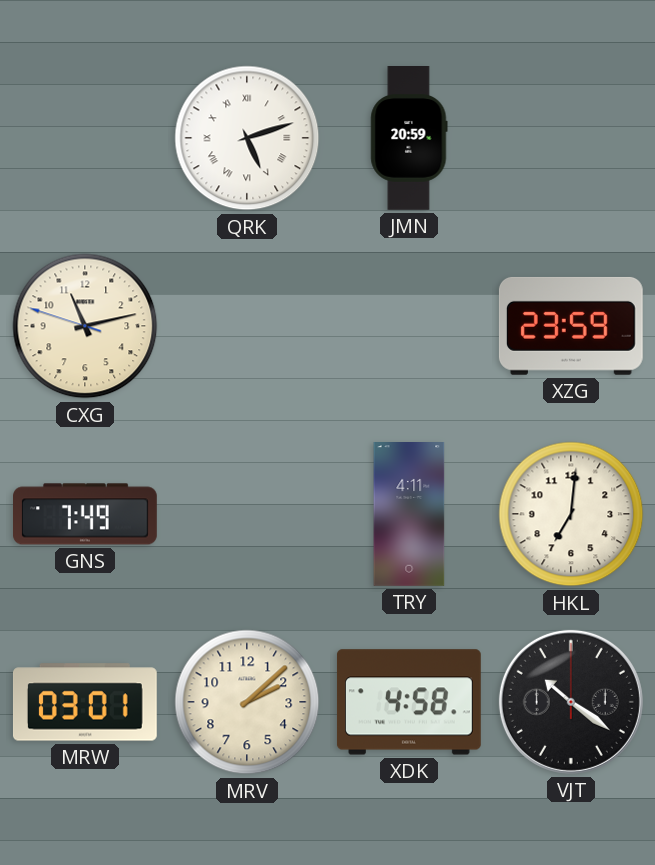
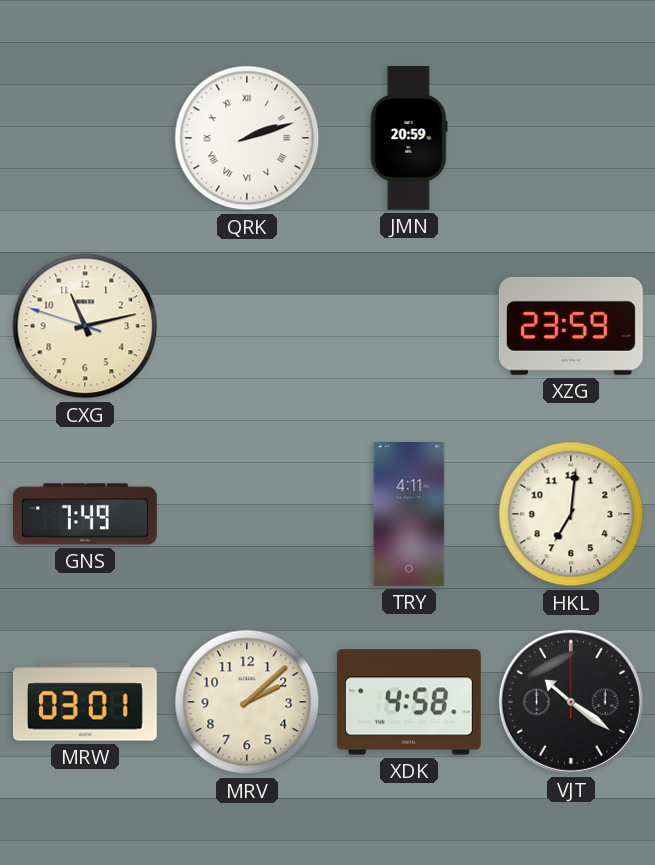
QRK: 5:12 -> 2:12 (247, 138)
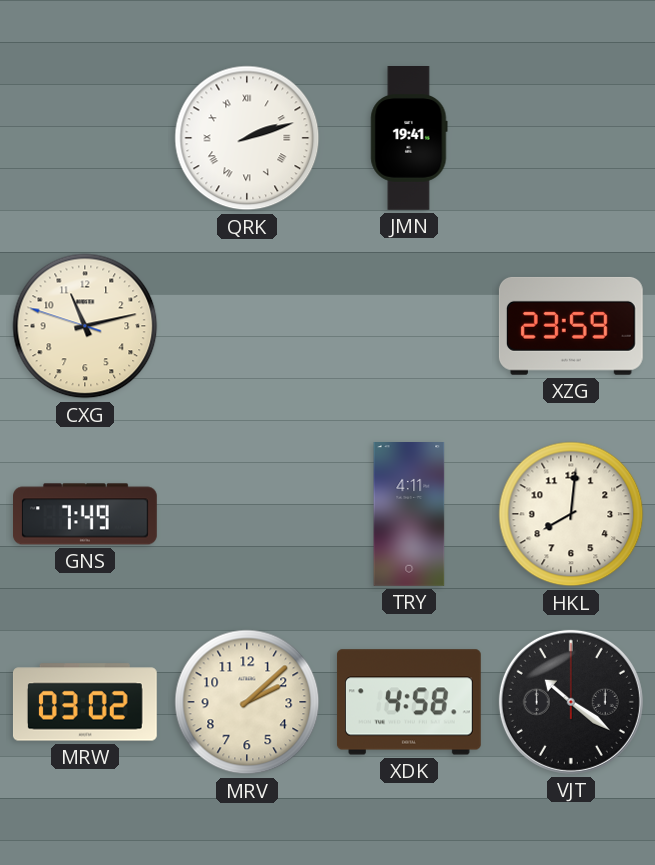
JMN: 20:59 -> 19:41 (409, 139)
HKL: 7:01 -> 8:01 (571, 514)
MRW: 03:01 -> 03:02 (85, 702)
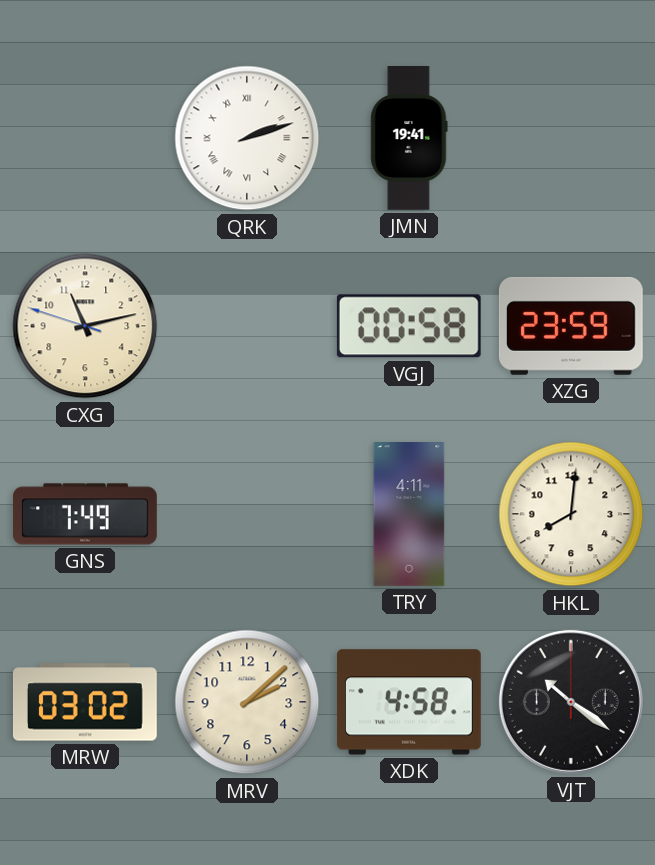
VGJ: none -> 00:58 (409, 326)
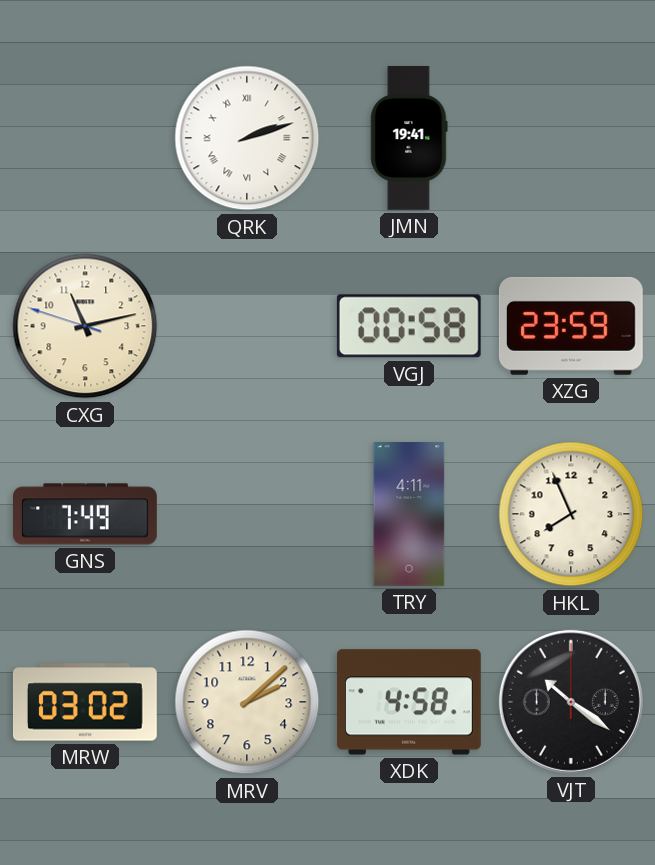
HKL: 8:01 -> 7:56 (571, 514)
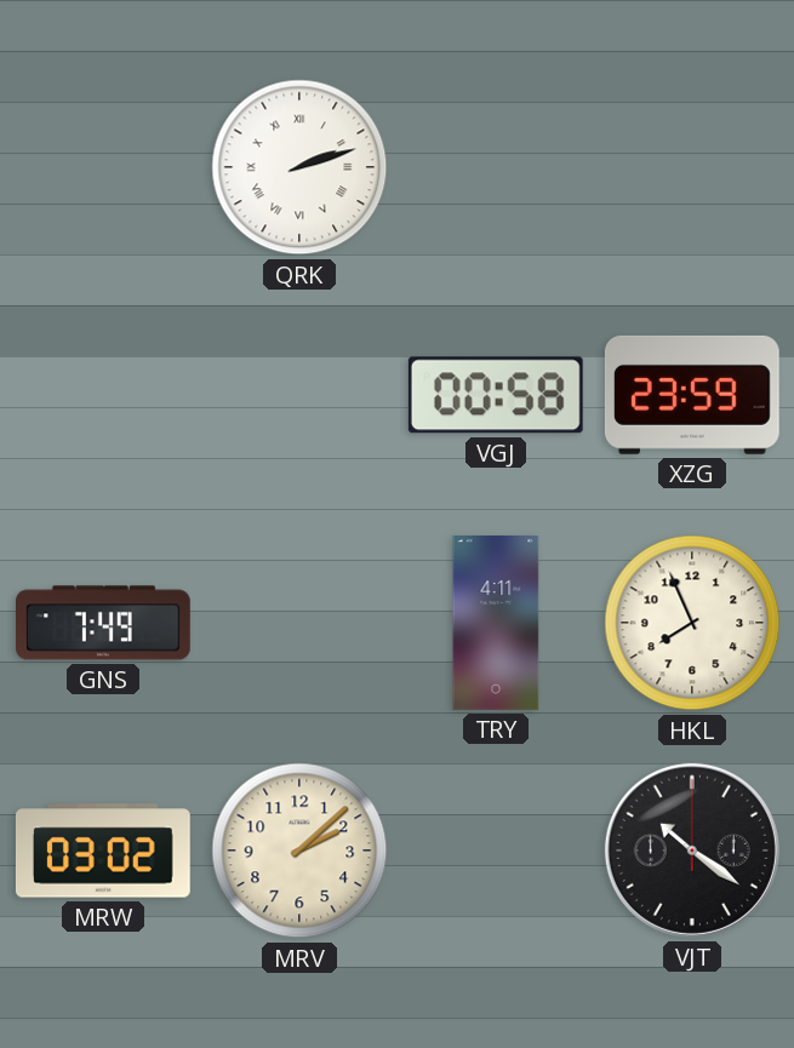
JMN: 19:41 -> none (409, 139)
CXG: 11:12 -> none (85, 326)
XDK: 4:58 -> none (409, 702)
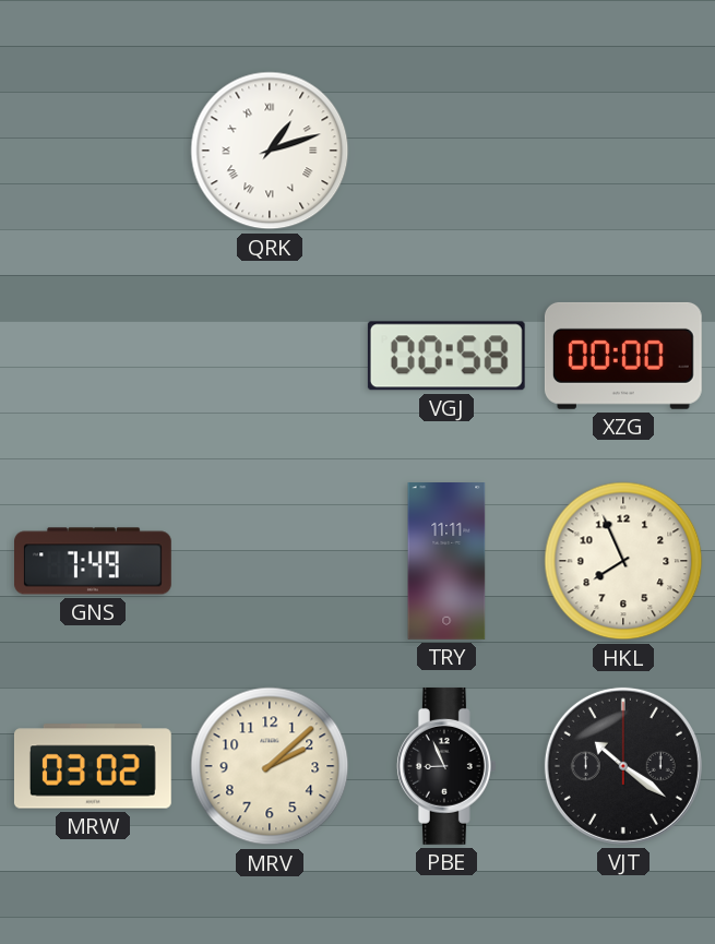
QRK: 2:12 -> 1:12 (270, 151)
XZG: 23:59 -> 00:00 (623, 356)
TRY: 4:11 -> 11:11 (446, 562)
PBE: none -> 8:56 (446, 766)
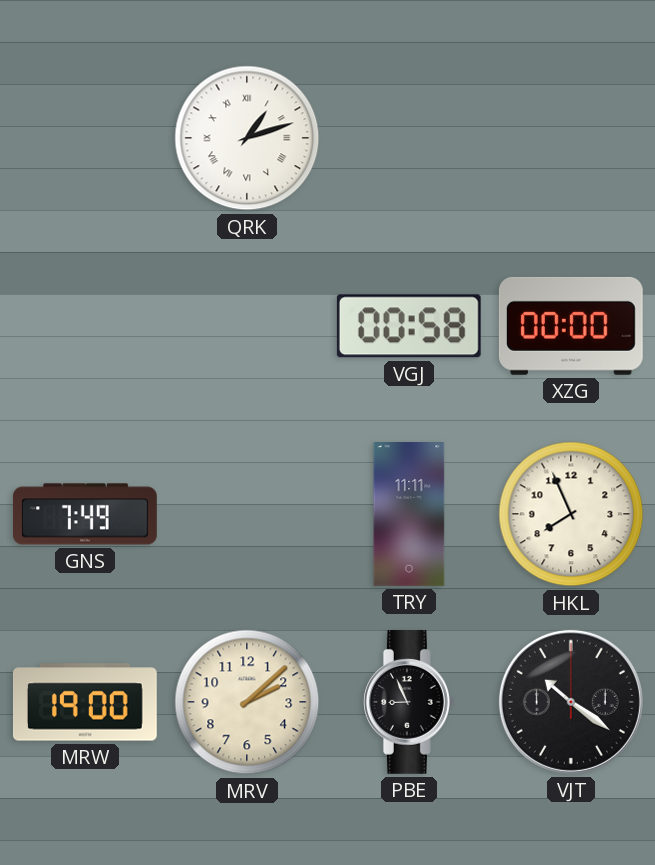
MRW: 03:02 -> 19:00 (85, 702)
